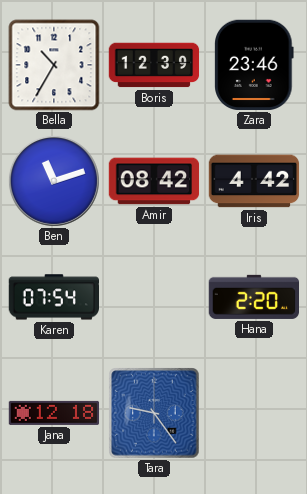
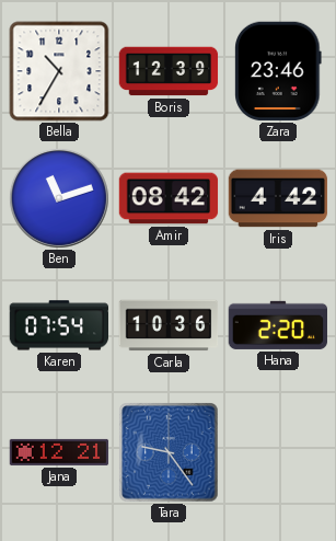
Carla: none -> 10:36 (169, 325)
Jana: 12:18 -> 12:21 (59, 452)
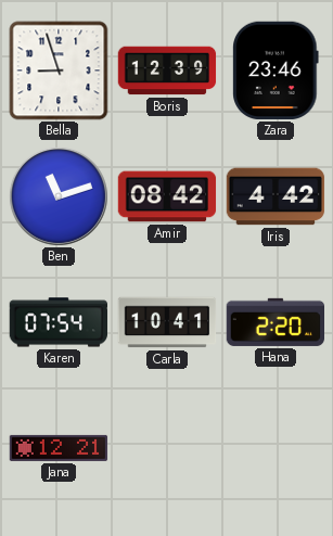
Bella: 10:35 -> 8:57 (59, 71)
Carla: 10:36 -> 10:41 (167, 322)
Tara: 9:24 -> none (169, 452)
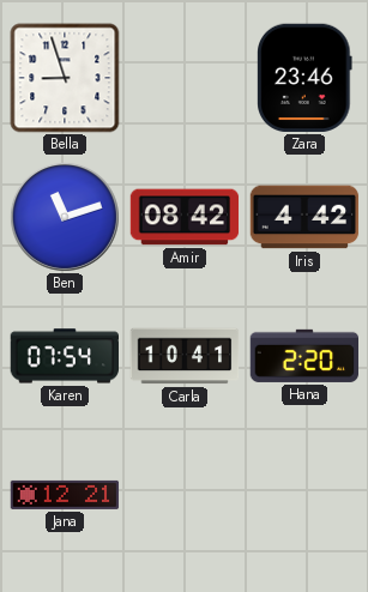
Boris: 12:39 -> none (167, 71)
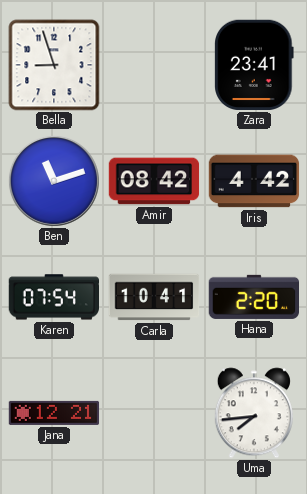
Zara: 23:46 -> 23:41 (254, 65)
Uma: none -> 7:44 (254, 413)
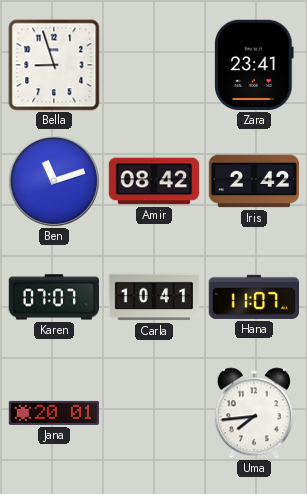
Iris: 4:42 -> 2:42 (254, 181)
Karen: 07:54 -> 07:07 (54, 297)
Hana: 2:20 -> 11:07 (254, 297)
Jana: 12:21 -> 20:01 (54, 413)
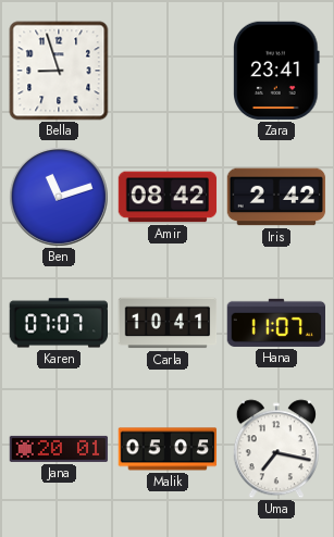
Malik: none -> 05:05 (168, 449)
Uma: 7:44 -> 7:17 (276, 449)
